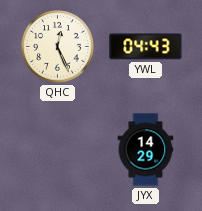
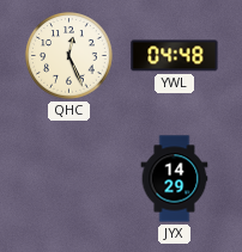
YWL: 04:43 -> 04:48 (175, 56)
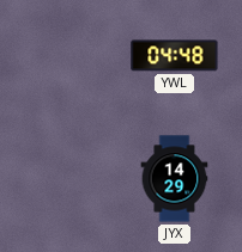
QHC: 12:26 -> none (69, 56)
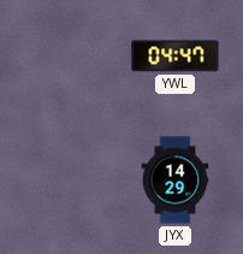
YWL: 04:48 -> 04:47 (176, 57)
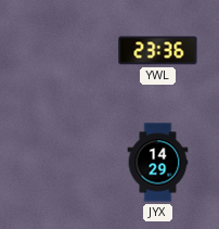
YWL: 04:47 -> 23:36 (158, 51)
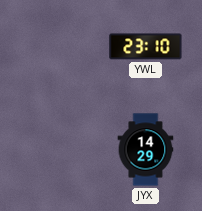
YWL: 23:36 -> 23:10 (146, 47)
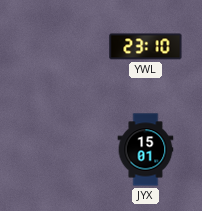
JYX: 14:29 -> 15:01 (146, 150)
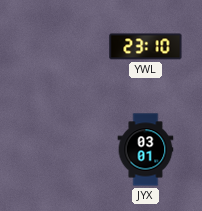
JYX: 15:01 -> 03:01 (146, 150)
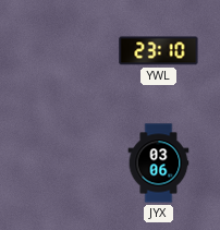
JYX: 03:01 -> 03:06 (159, 164)
